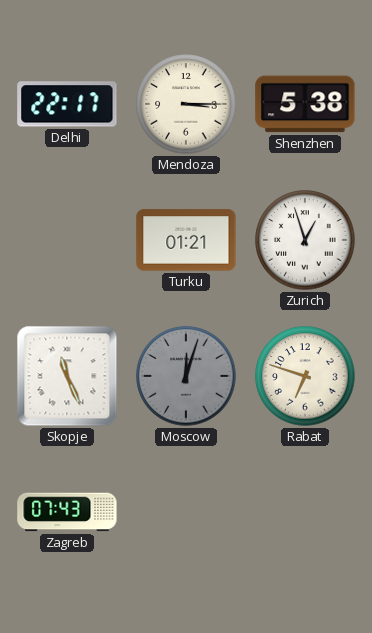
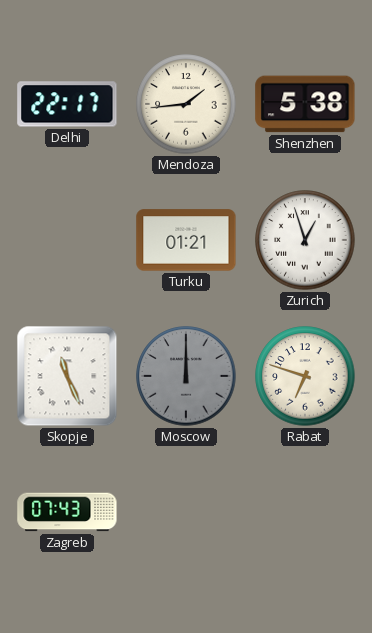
Mendoza: 3:15 -> 1:44 (186, 104)
Moscow: 12:03 -> 12:00 (186, 376)
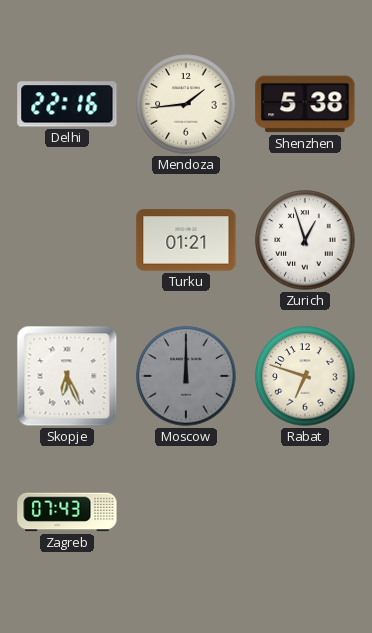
Delhi: 22:17 -> 22:16 (67, 104)
Skopje: 11:26 -> 6:26 (67, 376)
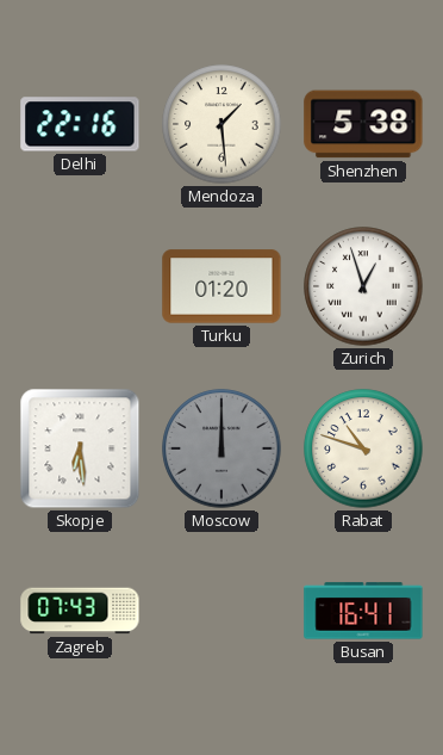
Mendoza: 1:44 -> 1:29 (221, 124)
Turku: 01:21 -> 01:20 (221, 286)
Skopje: 6:26 -> 6:29 (80, 448)
Rabat: 6:48 -> 10:48 (363, 448)
Busan: none -> 16:41 (363, 611)
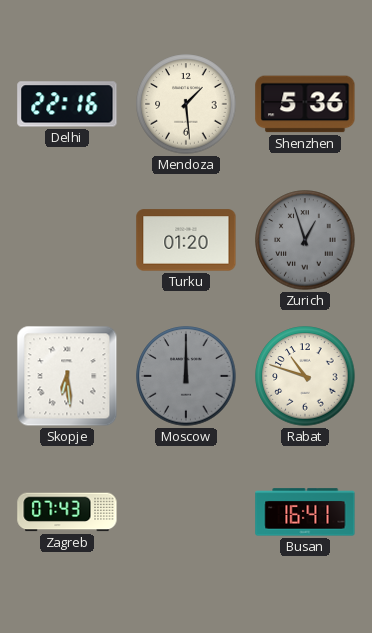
Shenzhen: 5:38 -> 5:36 (305, 104)
Zurich dial: white -> grey (305, 240)
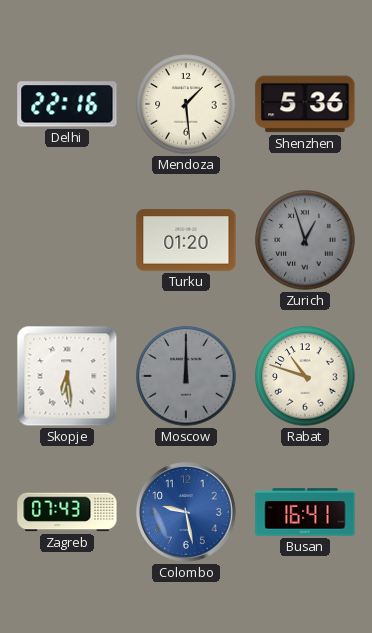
Colombo: none -> 9:28 (187, 513)
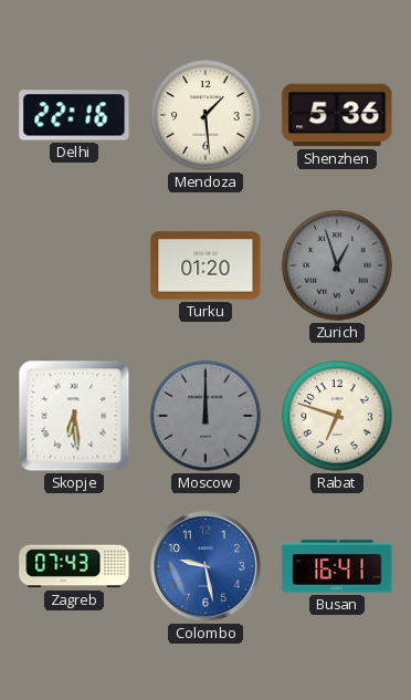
Rabat: 10:48 -> 6:48 (337, 416)
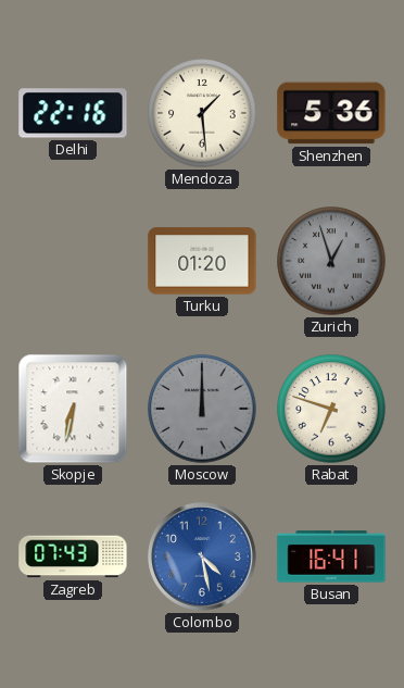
Skopje: 6:29 -> 6:32 (73, 409)
Colombo: 9:28 -> 4:28 (203, 558)
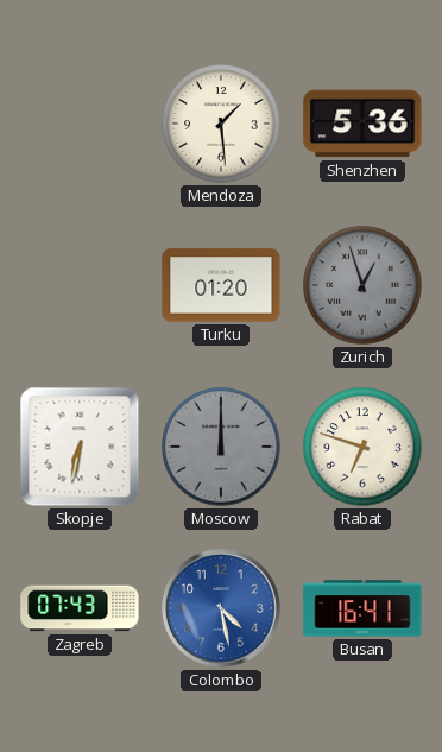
Delhi: 22:16 -> none (73, 113)
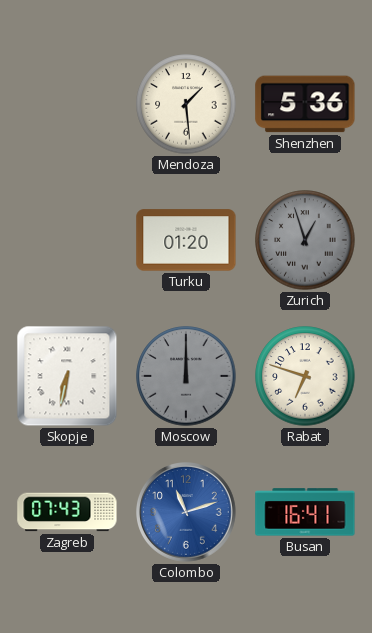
Colombo: 4:28 -> 11:12 (187, 513)
